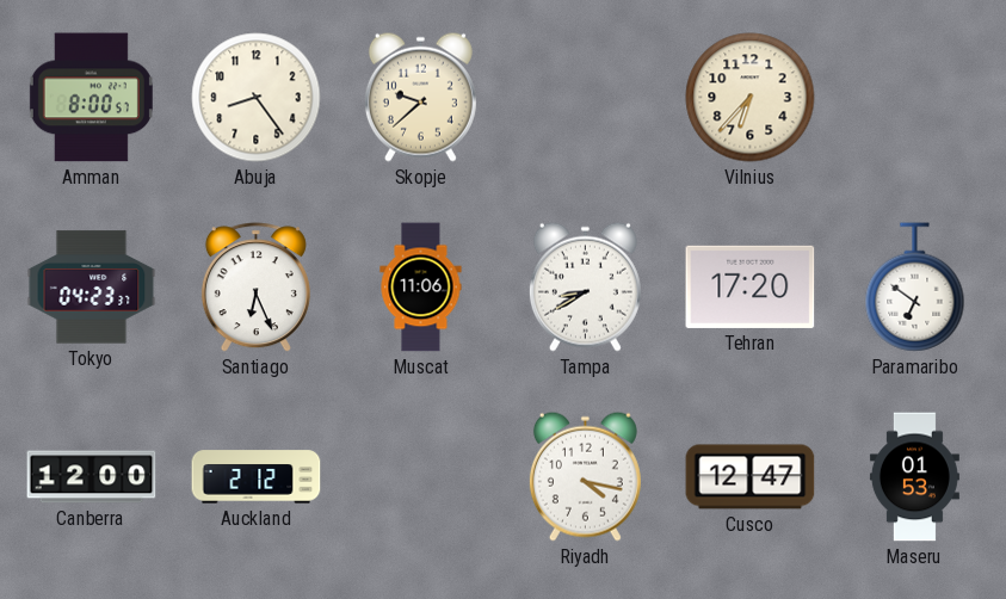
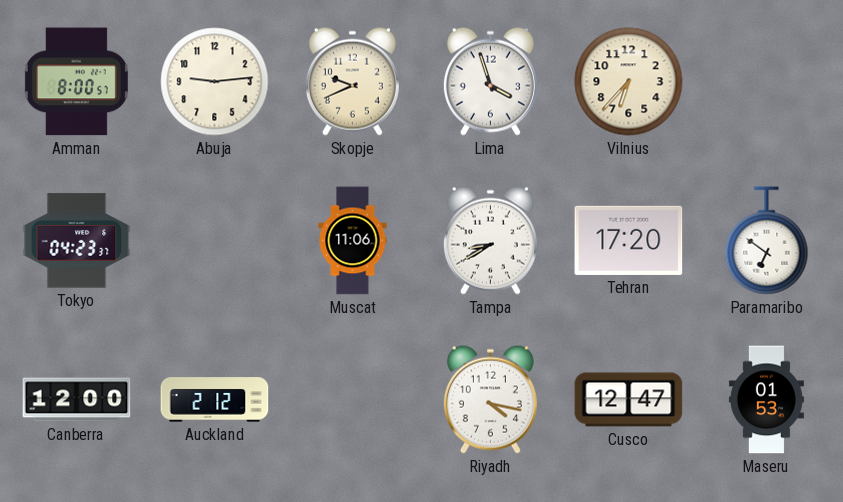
Abuja: 8:24 -> 9:14 (215, 82)
Skopje: 9:38 -> 9:41 (352, 81)
Lima: none -> 3:57 (490, 81)
Santiago: 6:26 -> none (255, 288)
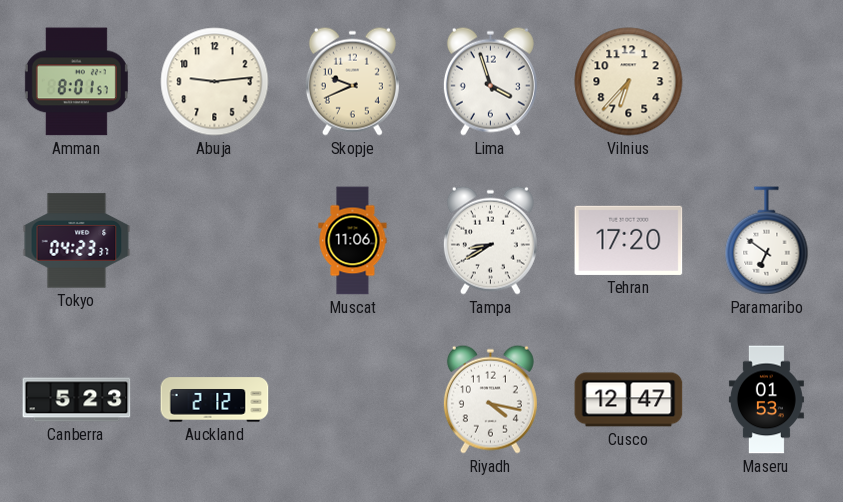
Amman: 8:00 -> 8:01 (76, 82)
Canberra: 12:00 -> 5:23 (77, 400)
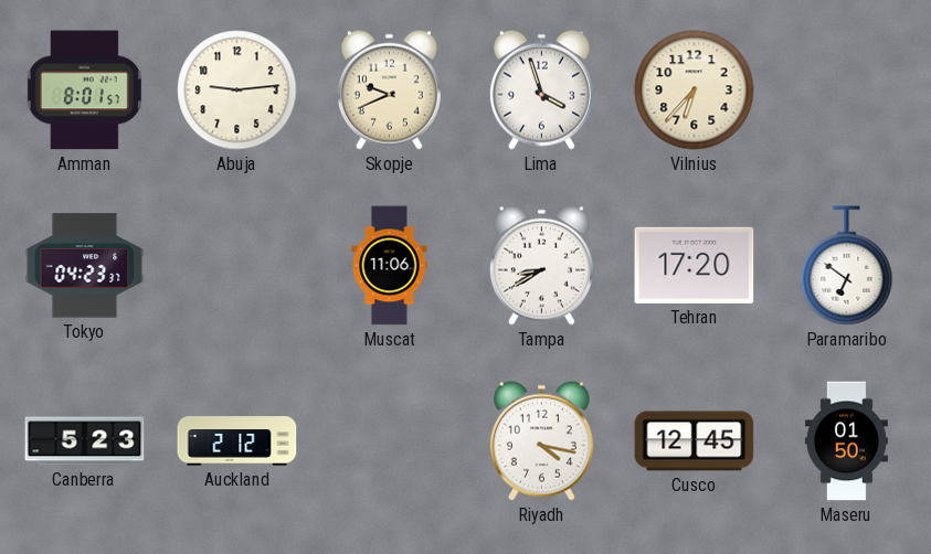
Cusco: 12:47 -> 12:45 (695, 441)
Maseru: 01:53 -> 01:50 (846, 441)
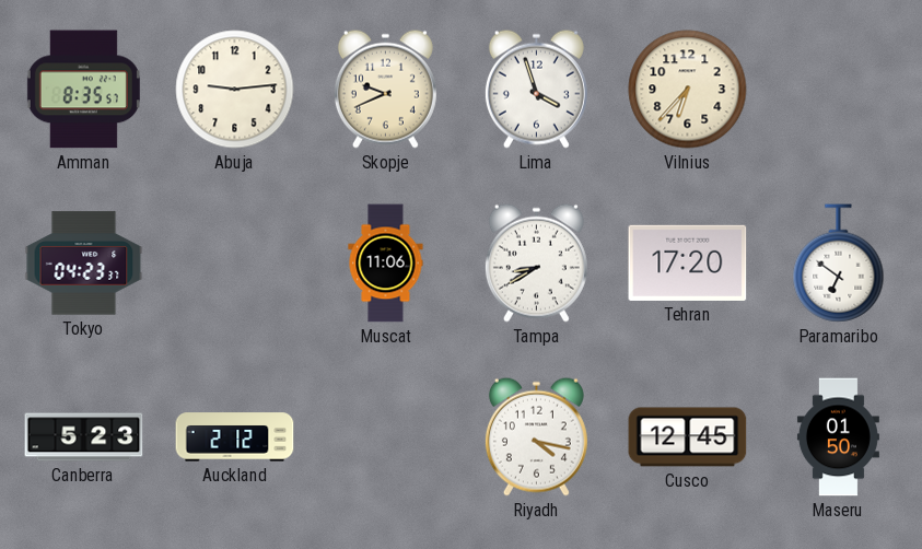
Amman: 8:01 -> 8:35 (83, 90)
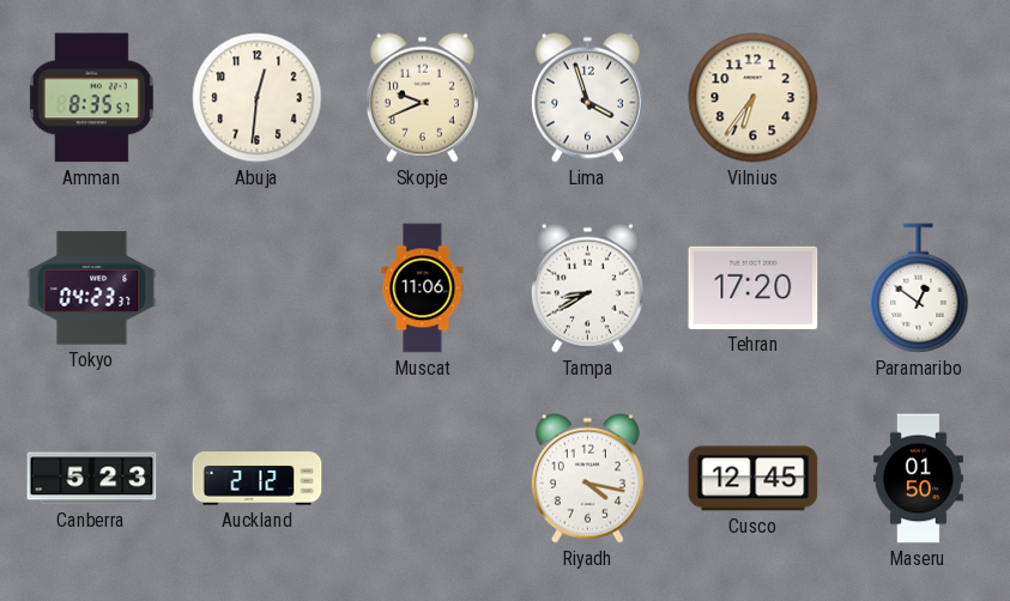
Abuja: 9:14 -> 12:31 (258, 98)
Vilnius: 6:37 -> 6:36 (754, 98)
Paramaribo: 6:51 -> 12:51 (919, 289)
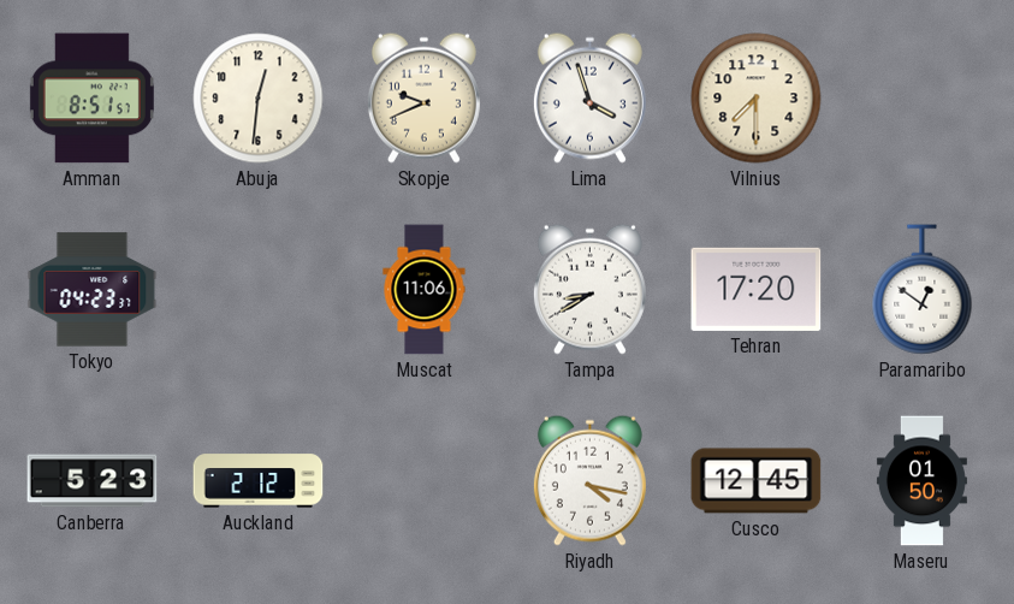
Amman: 8:35 -> 8:51 (91, 99)
Vilnius: 6:36 -> 7:30 (757, 99)
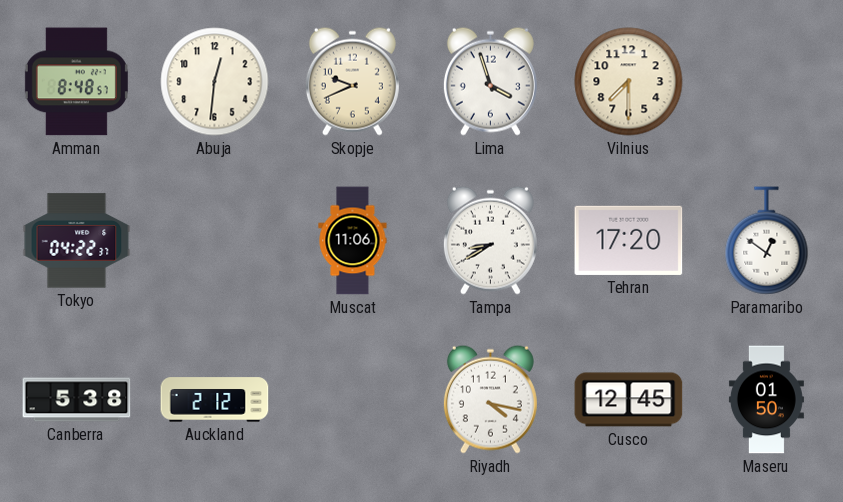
Amman: 8:51 -> 8:48 (76, 82)
Tokyo: 04:23 -> 04:22 (77, 241)
Canberra: 5:23 -> 5:38 (77, 400)
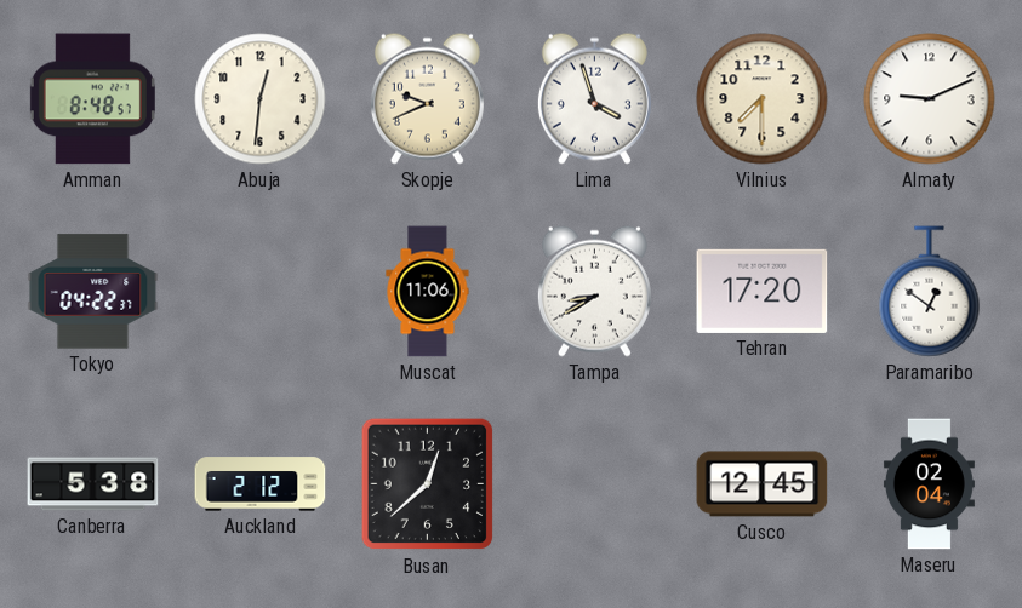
Almaty: none -> 9:11 (930, 99)
Busan: none -> 12:38 (428, 484)
Riyadh: 4:17 -> none (490, 399)
Maseru: 01:50 -> 02:04 (929, 484)
